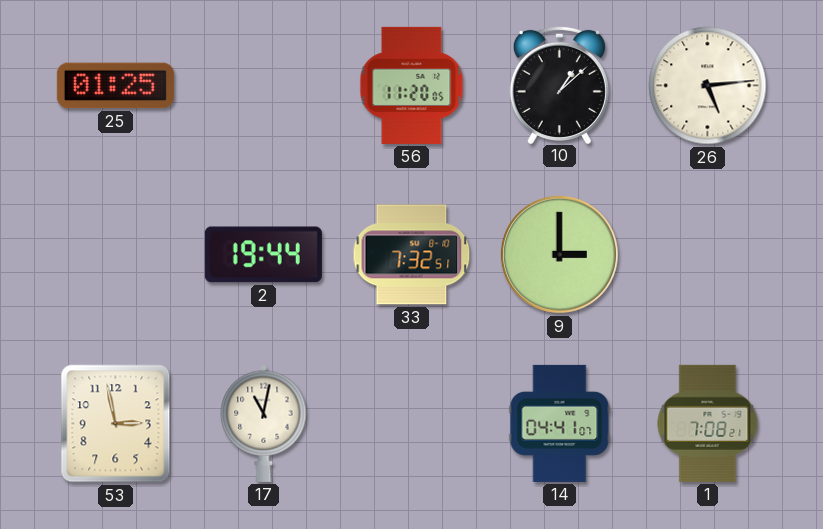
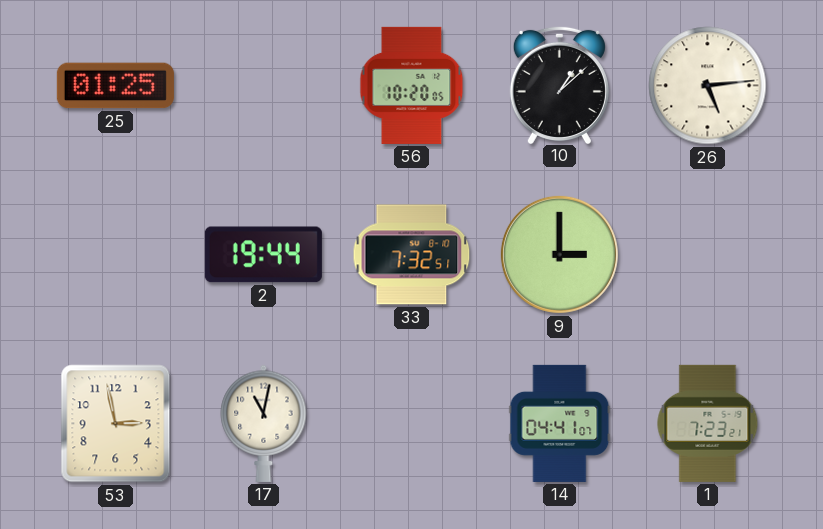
56: 11:20 -> 10:20 (412, 85)
1: 7:08 -> 7:23 (708, 423)
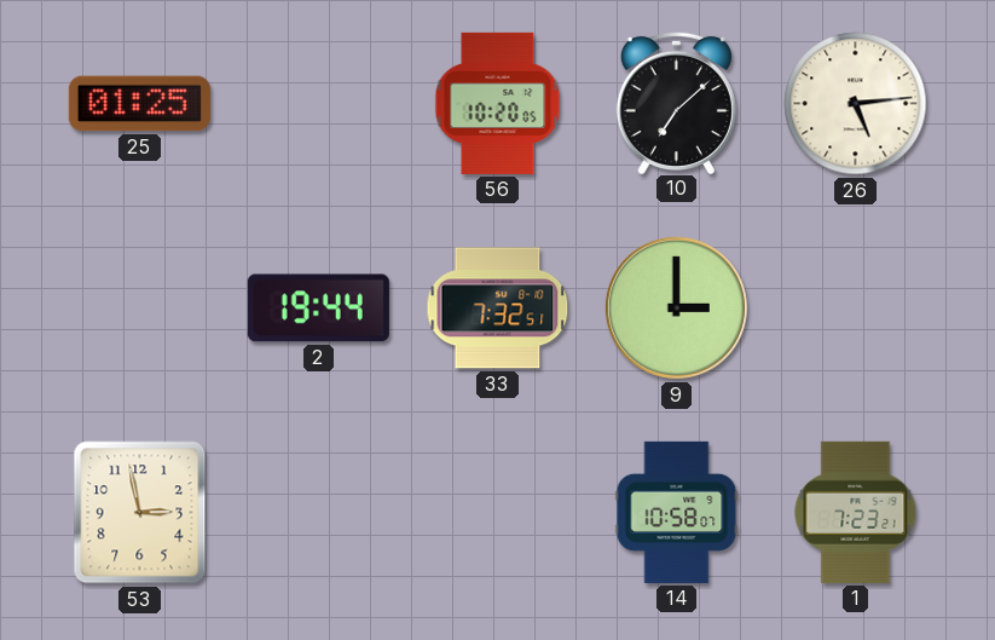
10: 1:08 -> 7:08 (676, 102)
17: 11:02 -> none (264, 423)
14: 04:41 -> 10:58 (677, 512)
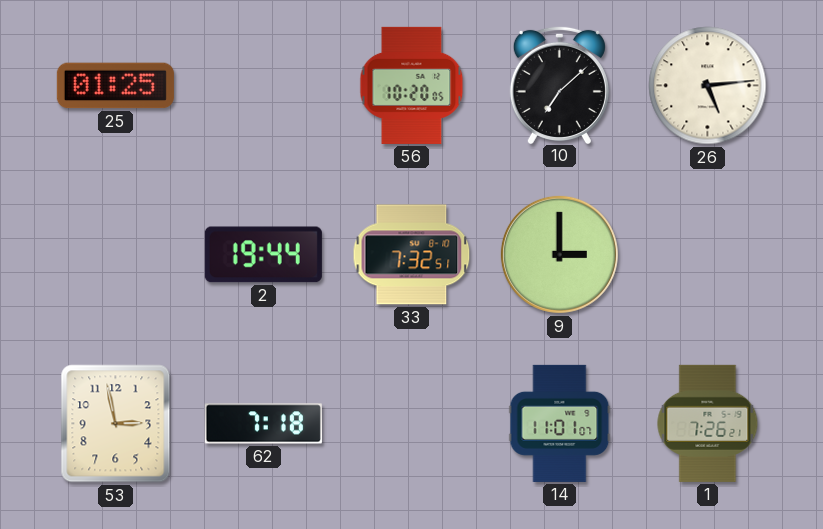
62: none -> 7:18 (263, 424)
14: 10:58 -> 11:01 (560, 423)
1: 7:23 -> 7:26 (708, 423)
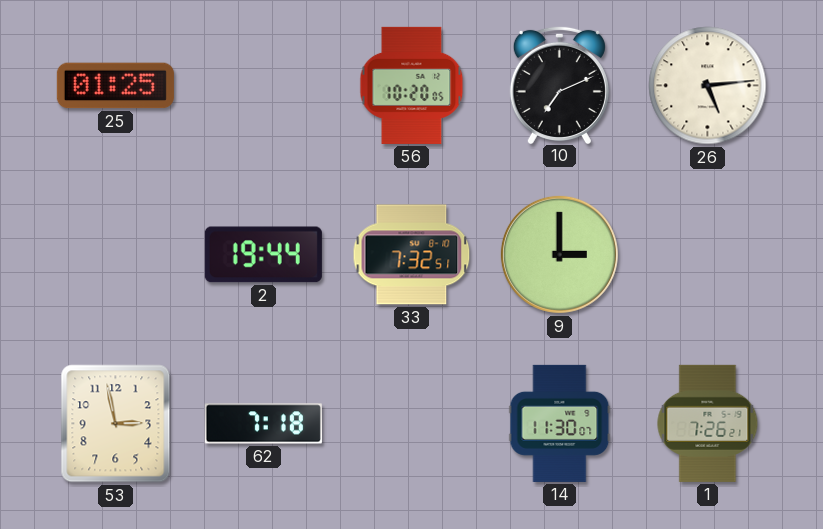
10: 7:08 -> 7:11 (559, 84)
14: 11:01 -> 11:30 (560, 423)
